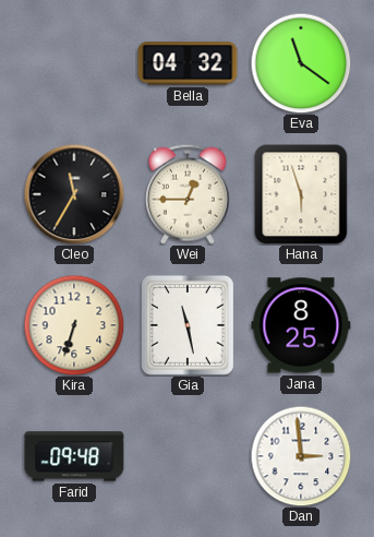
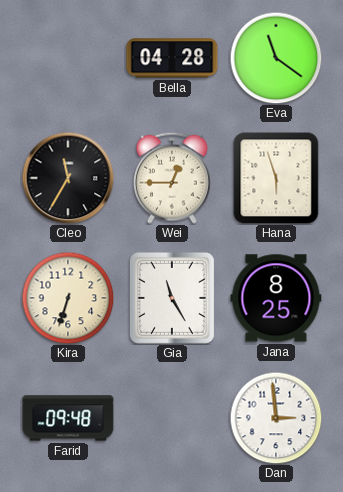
Bella: 04:32 -> 04:28 (172, 58)
Gia: 11:28 -> 11:25 (172, 298)
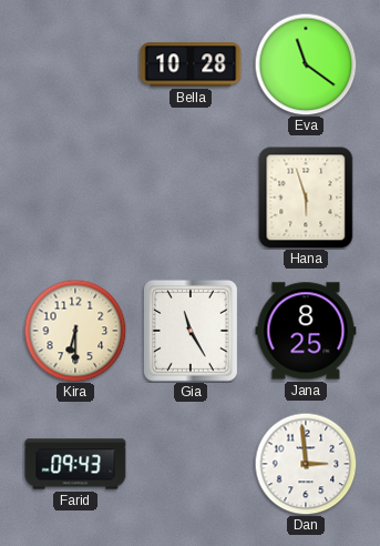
Bella: 04:28 -> 10:28 (191, 64)
Cleo: 11:35 -> none (68, 178)
Wei: 12:45 -> none (172, 178)
Kira: 6:33 -> 6:30 (75, 331)
Farid: 09:48 -> 09:43 (75, 464)
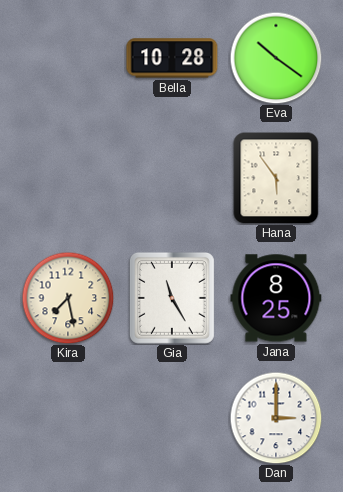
Eva: 11:21 -> 10:21 (276, 58)
Hana: 5:57 -> 5:54 (276, 178)
Kira: 6:30 -> 7:28 (68, 298)
Farid: 09:43 -> none (75, 464)
Dan: 2:59 -> 3:00 (276, 418)
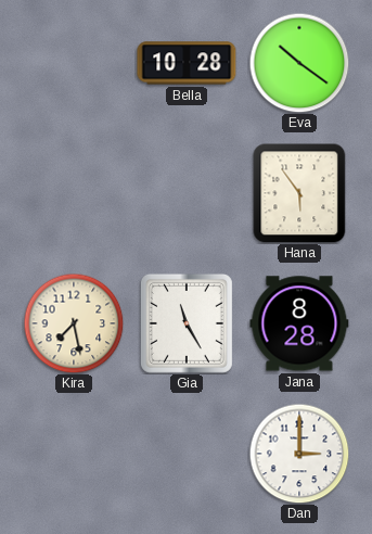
Jana: 8:25 -> 8:28 (299, 323)
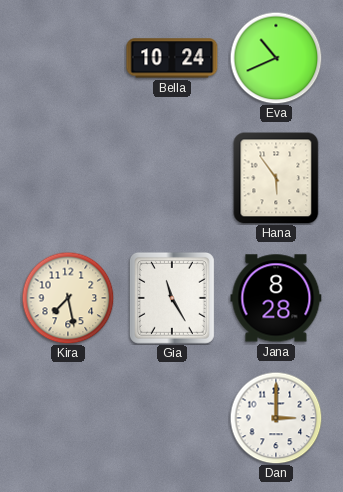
Bella: 10:28 -> 10:24 (172, 58)
Eva: 10:21 -> 10:41 (276, 58)
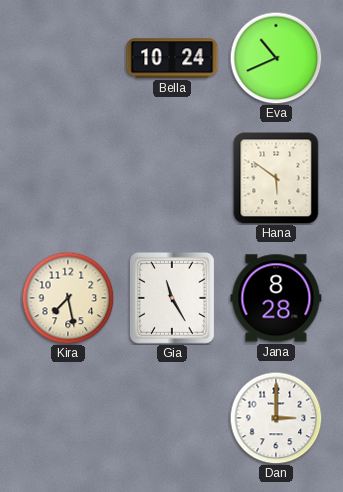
Hana: 5:54 -> 5:51 (276, 178)
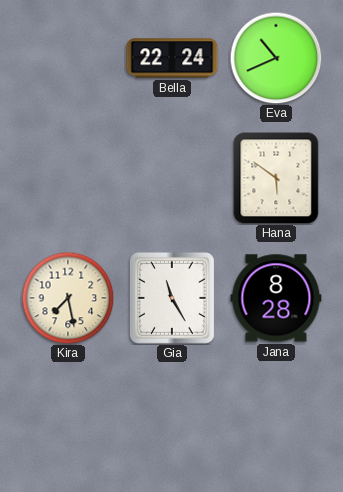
Bella: 10:24 -> 22:24 (172, 58)
Dan: 3:00 -> none (276, 418)
